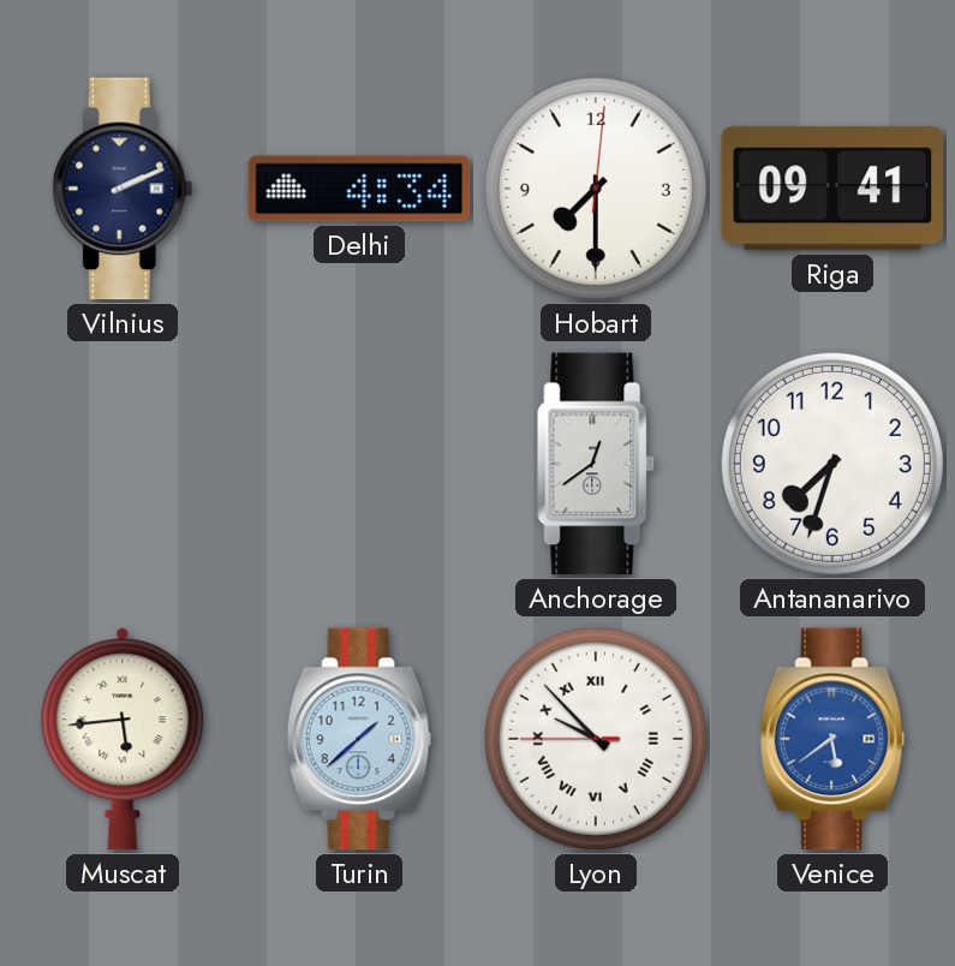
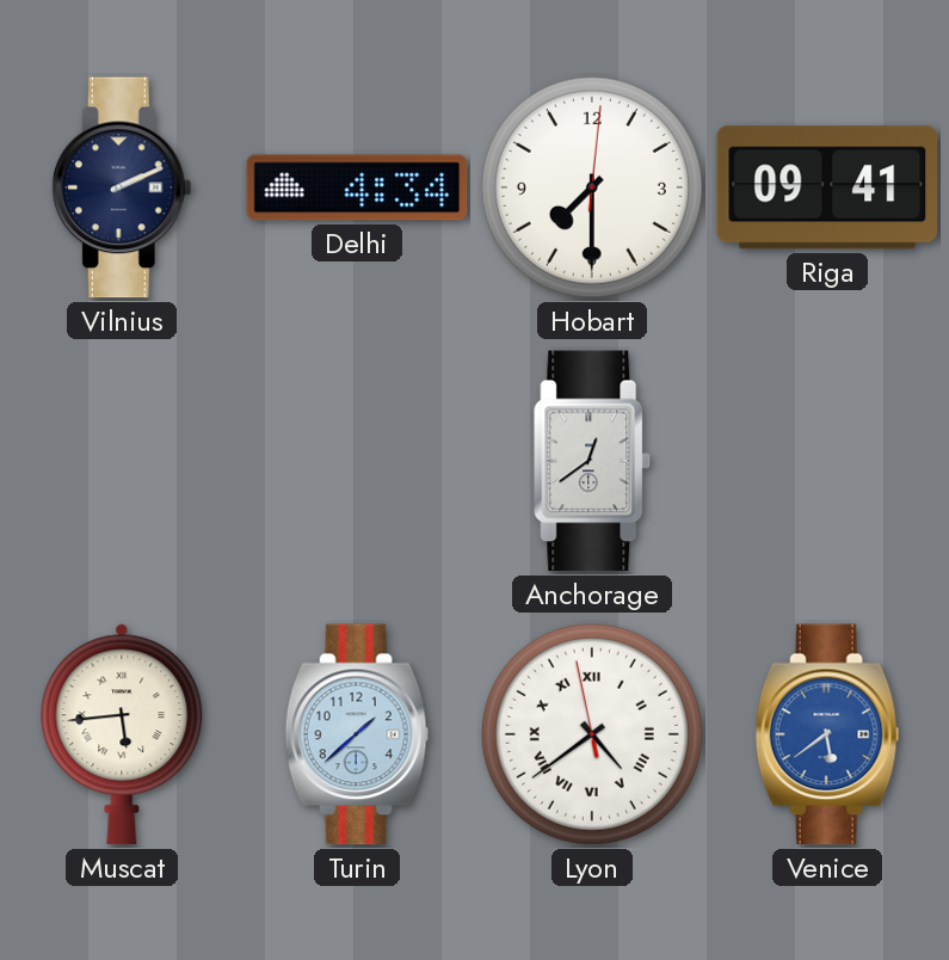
Antananarivo: 7:33 -> none (832, 464)
Lyon: 9:52 -> 4:38 (592, 734)
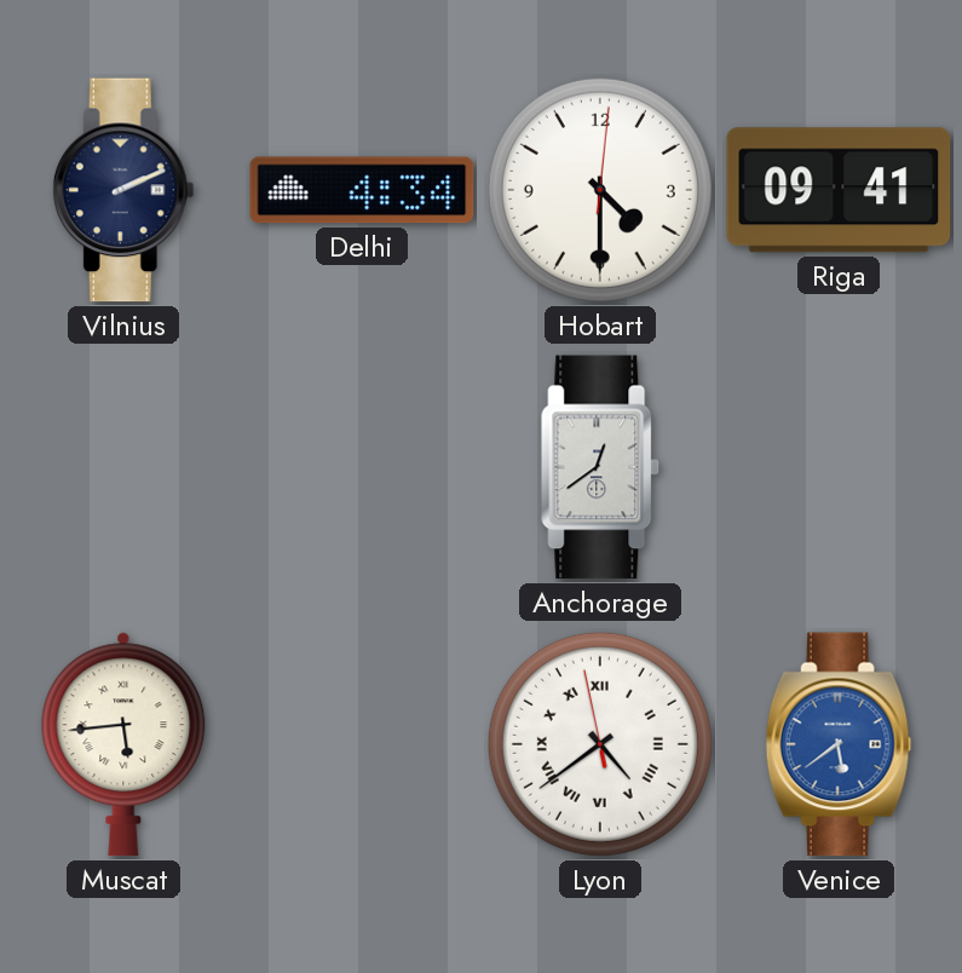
Hobart: 7:30 -> 4:30 (600, 190)
Turin: 1:38 -> none (357, 734)
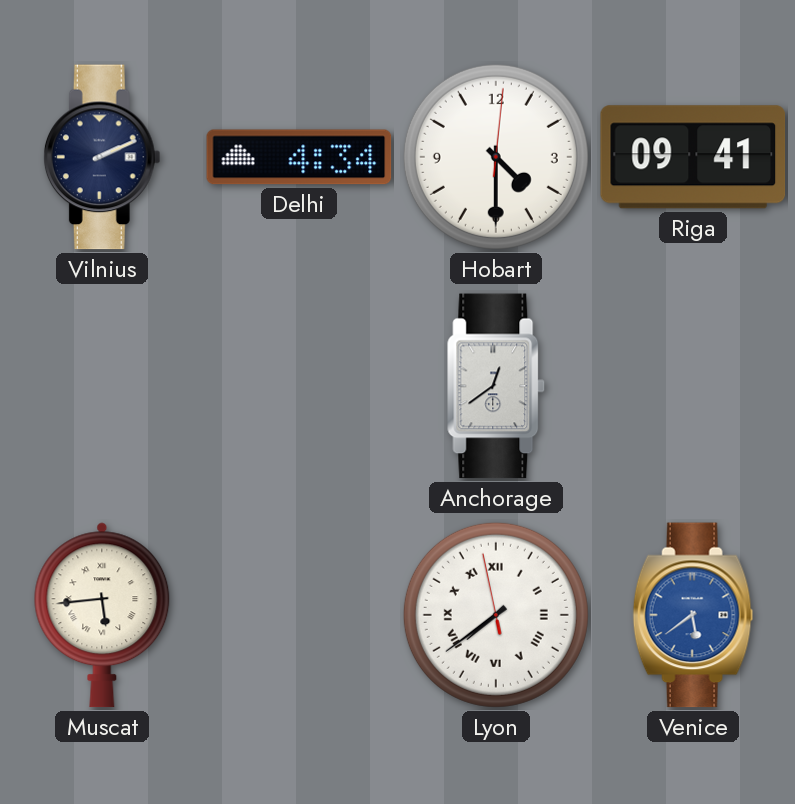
Lyon: 4:38 -> 7:38 (496, 615)
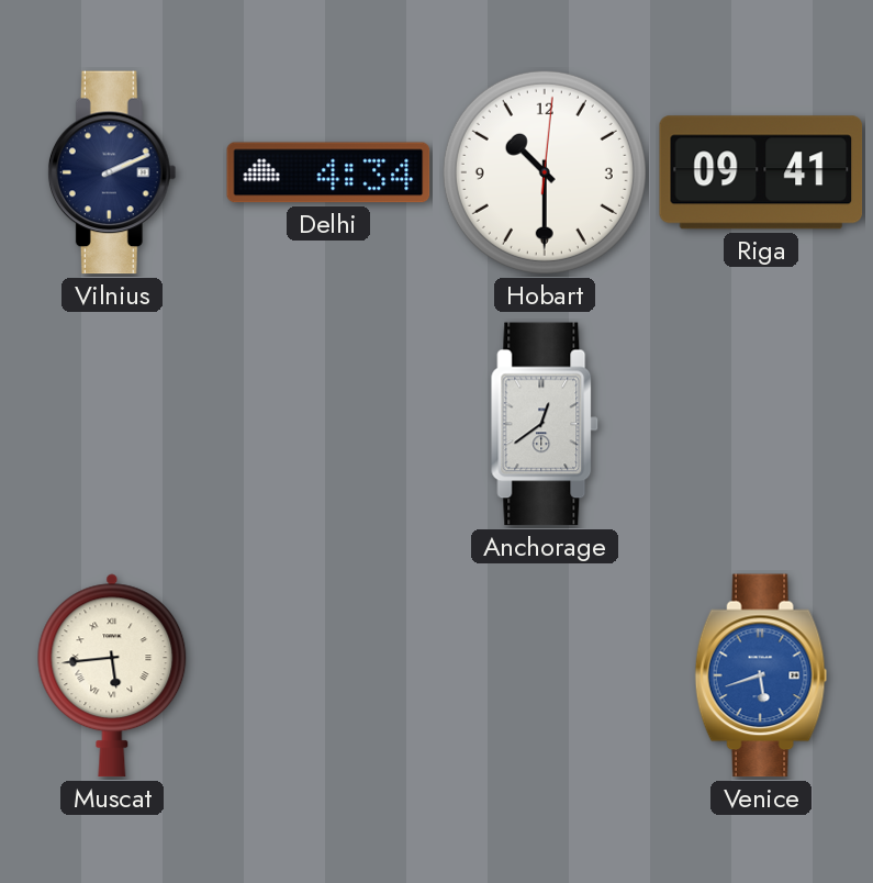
Hobart: 4:30 -> 10:30 (545, 172)
Lyon: 7:38 -> none (496, 615)
Venice: 5:39 -> 5:42 (761, 675)
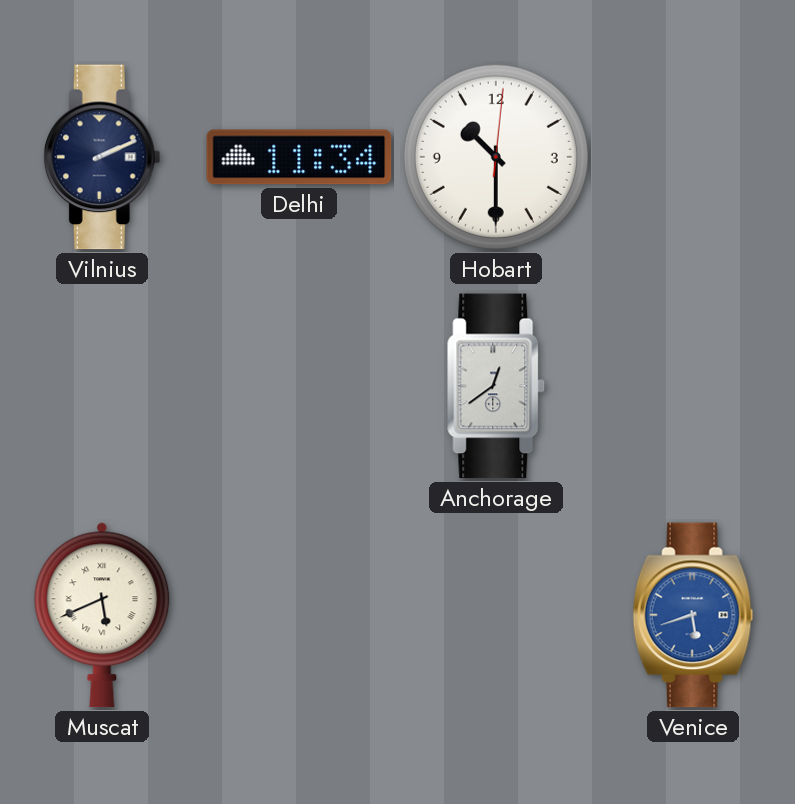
Delhi: 4:34 -> 11:34 (299, 157)
Riga: 09:41 -> none (761, 172)
Muscat: 5:44 -> 5:41 (102, 615)
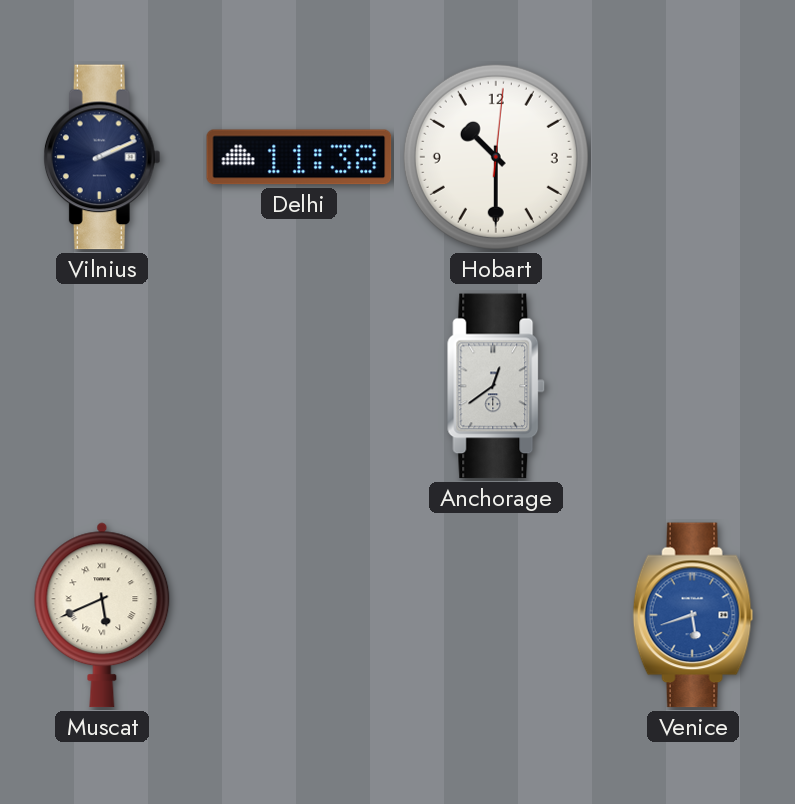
Delhi: 11:34 -> 11:38 (299, 157)
